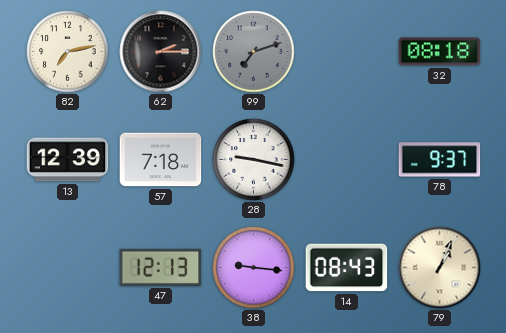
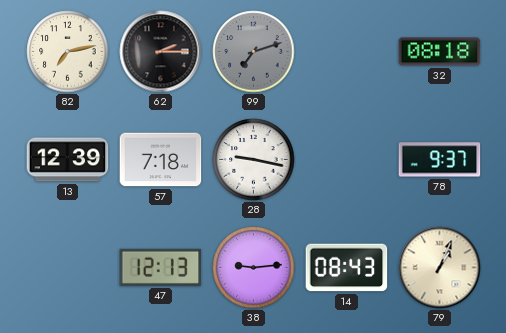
38: 9:16 -> 9:14 (254, 268)
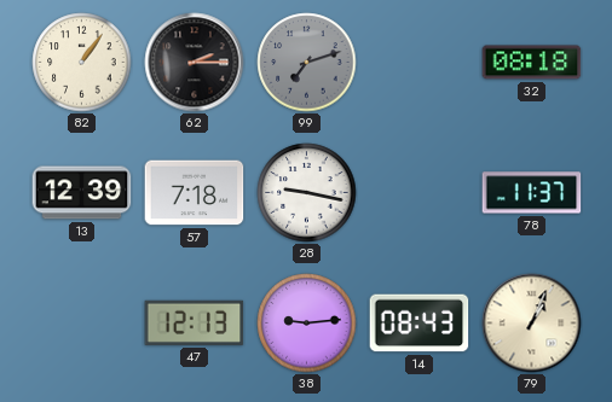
82: 7:13 -> 1:06 (82, 63)
78: 9:37 -> 11:37 (532, 193)
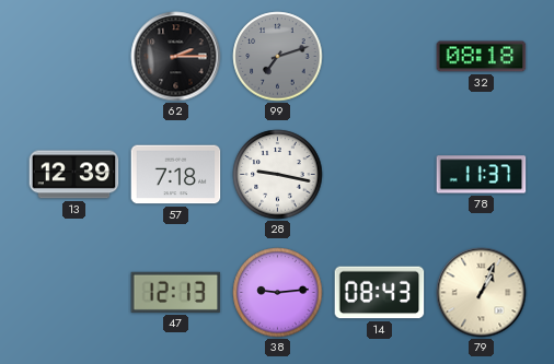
82: 1:06 -> none (82, 63)
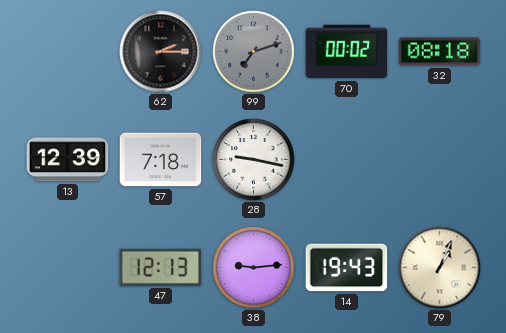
70: none -> 00:02 (347, 52)
78: 11:37 -> none (482, 175)
14: 08:43 -> 19:43 (347, 268)
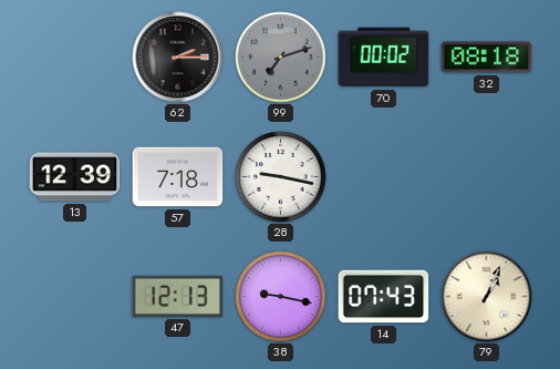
38: 9:14 -> 9:17 (281, 297)
14: 19:43 -> 07:43 (384, 297)
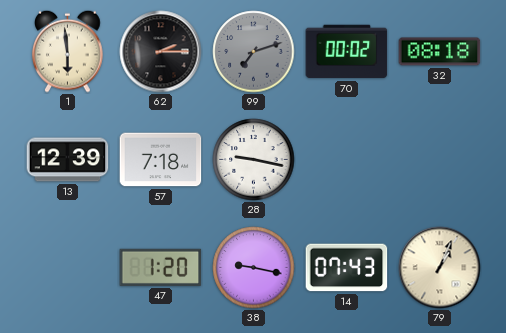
1: none -> 5:59 (68, 51)
47: 12:13 -> 1:20 (161, 267)
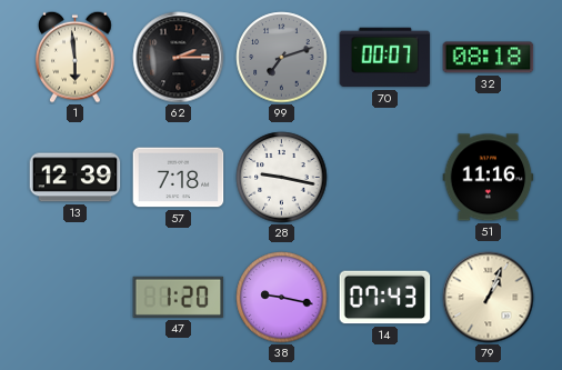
70: 00:02 -> 00:07 (385, 58)
51: none -> 11:16 (489, 178)
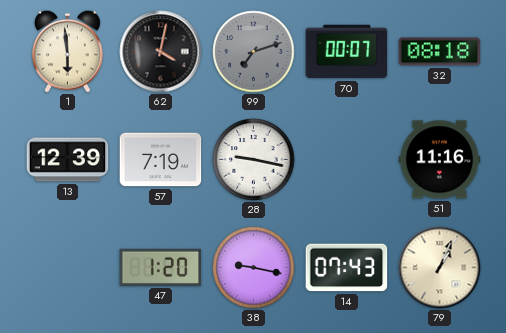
62: 2:15 -> 4:02 (161, 52)
57: 7:18 -> 7:19 (161, 160)
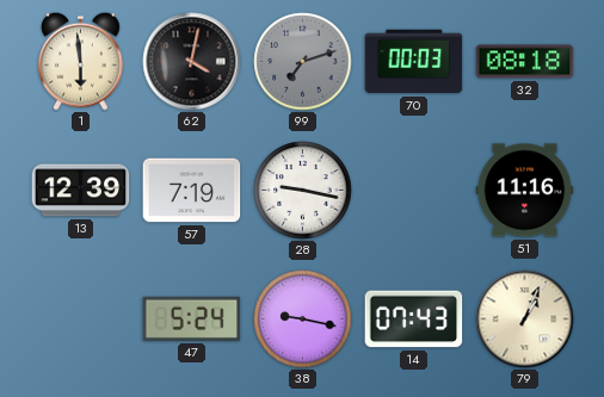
70: 00:07 -> 00:03 (414, 62)
47: 1:20 -> 5:24 (192, 318)
